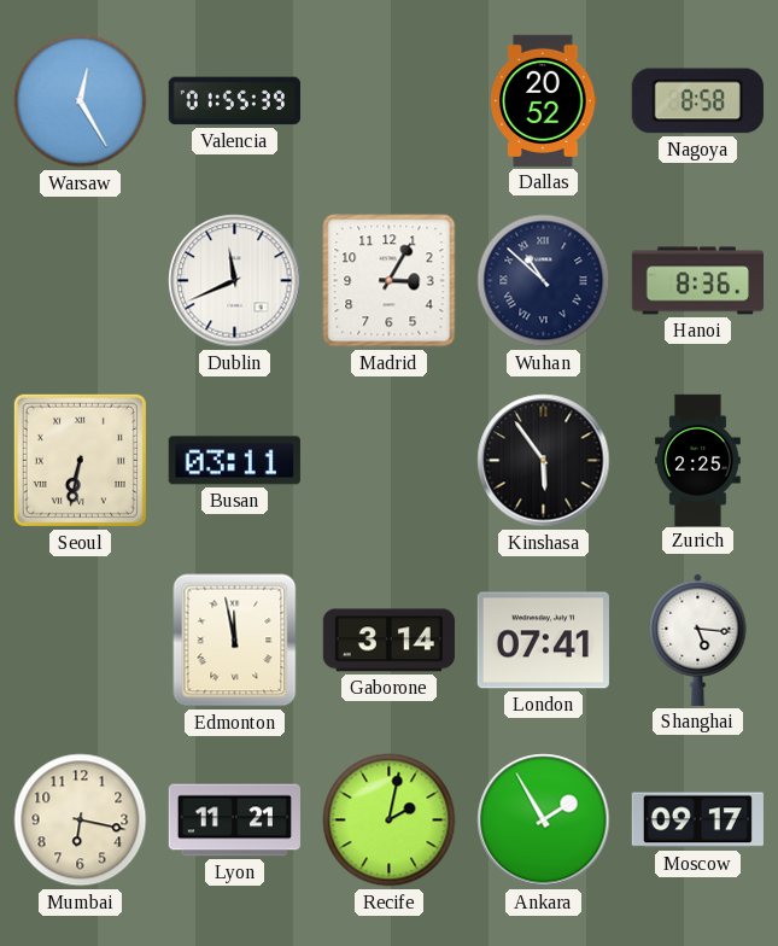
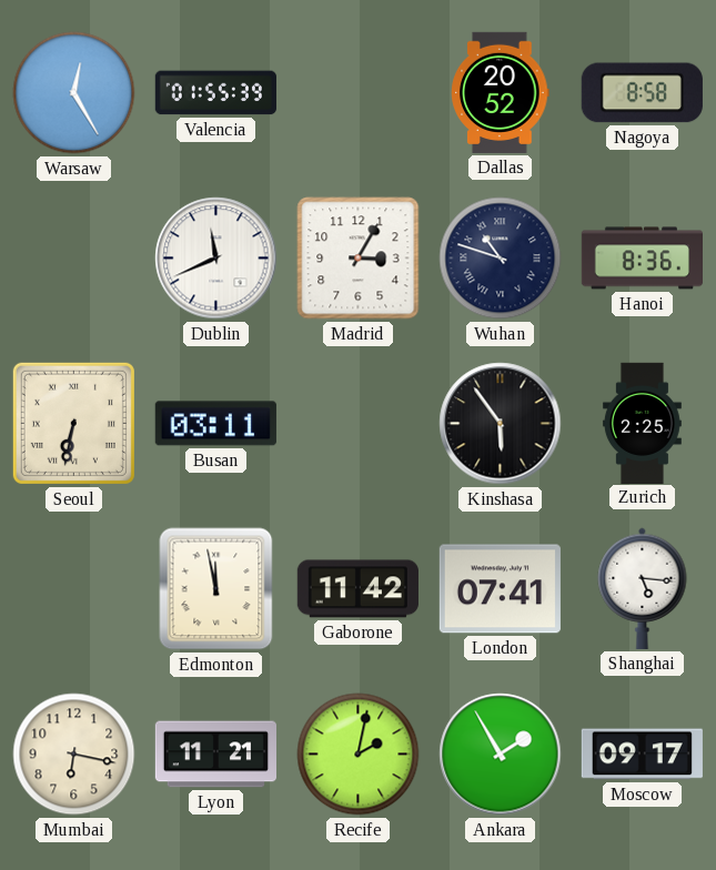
Wuhan: 10:52 -> 10:48 (501, 259)
Gaborone: 3:14 -> 11:42 (357, 589)
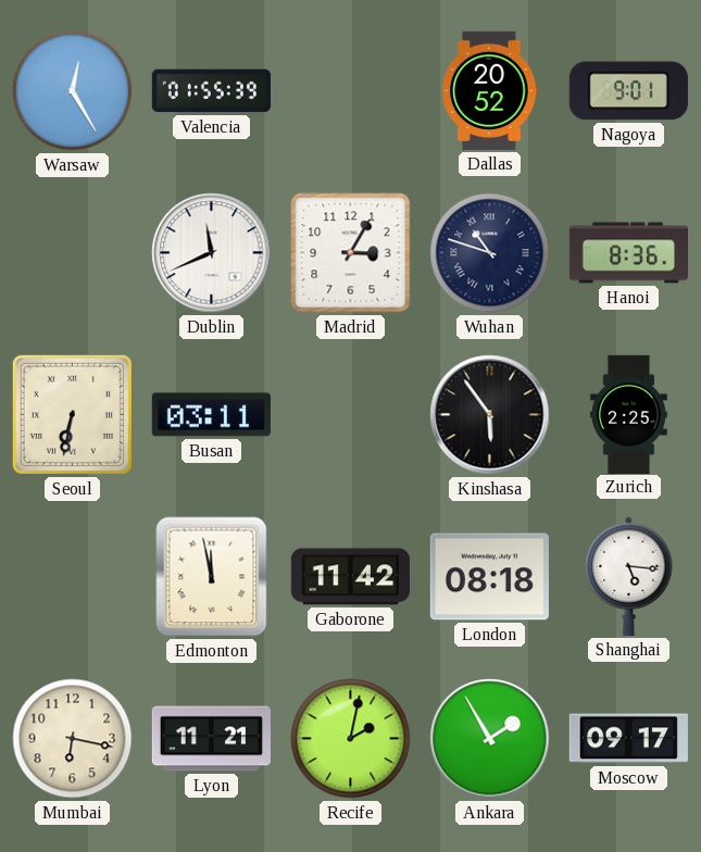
Nagoya: 8:58 -> 9:01 (628, 91)
London: 07:41 -> 08:18 (489, 577)
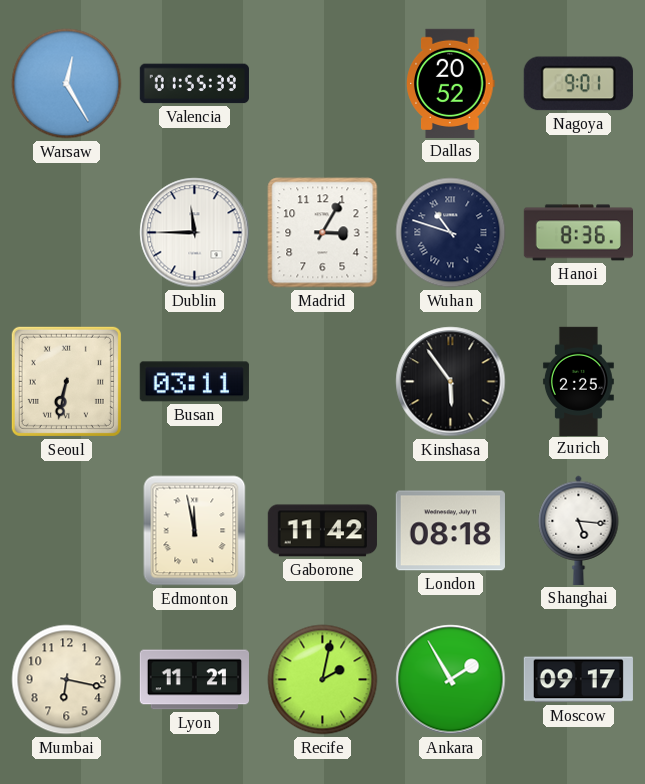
Dublin: 11:41 -> 11:45 (195, 233)
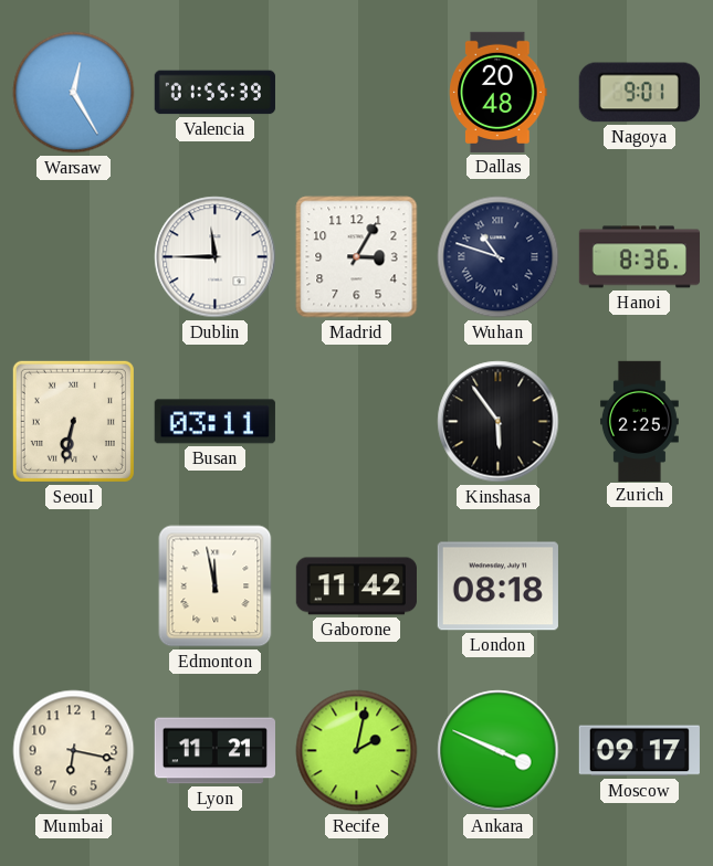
Dallas: 20:52 -> 20:48 (499, 92)
Shanghai: 5:16 -> none (579, 530)
Ankara: 1:55 -> 3:49 (499, 751)
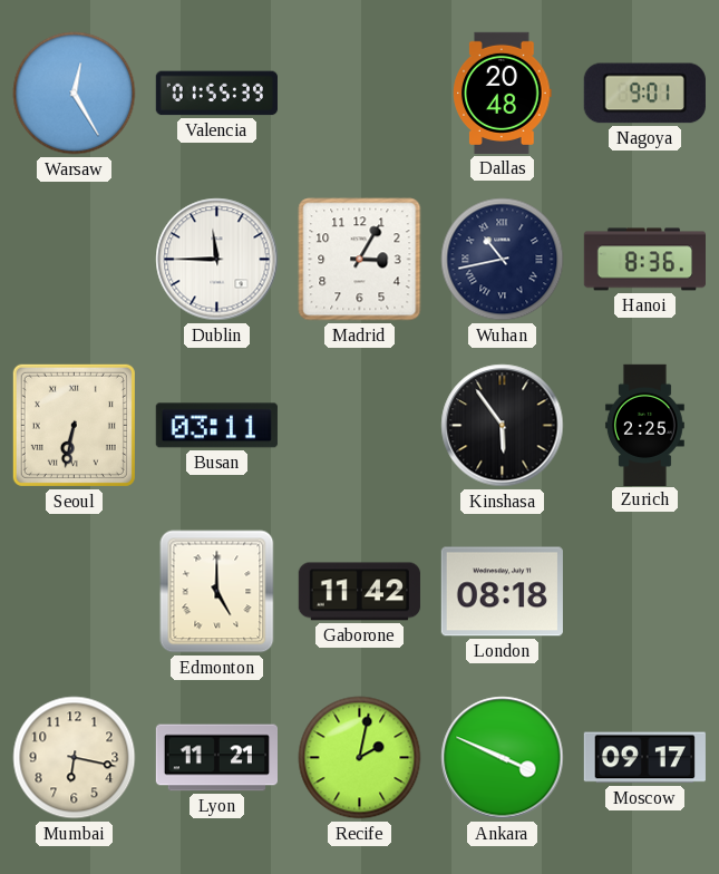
Wuhan: 10:48 -> 10:43 (503, 260)
Edmonton: 11:58 -> 5:00 (217, 592)
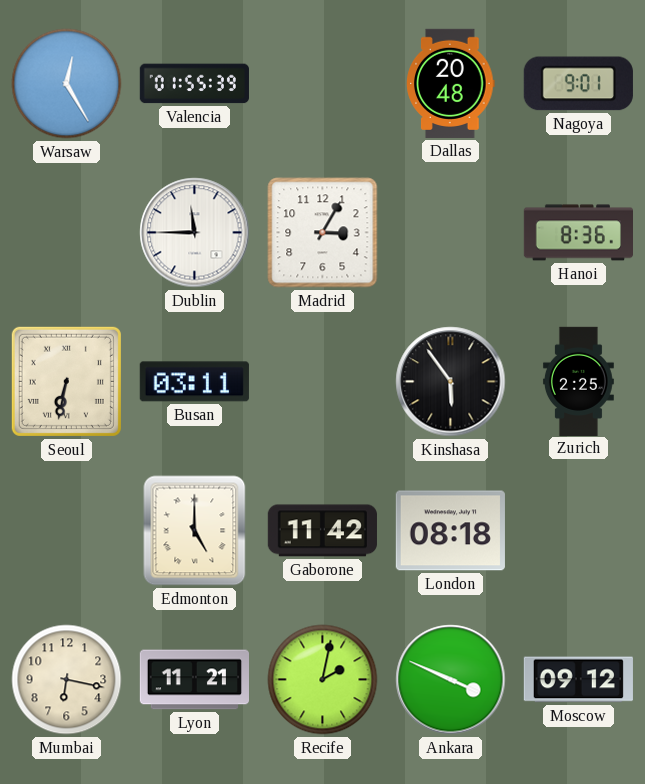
Wuhan: 10:43 -> none (503, 260)
Moscow: 09:17 -> 09:12 (578, 680)
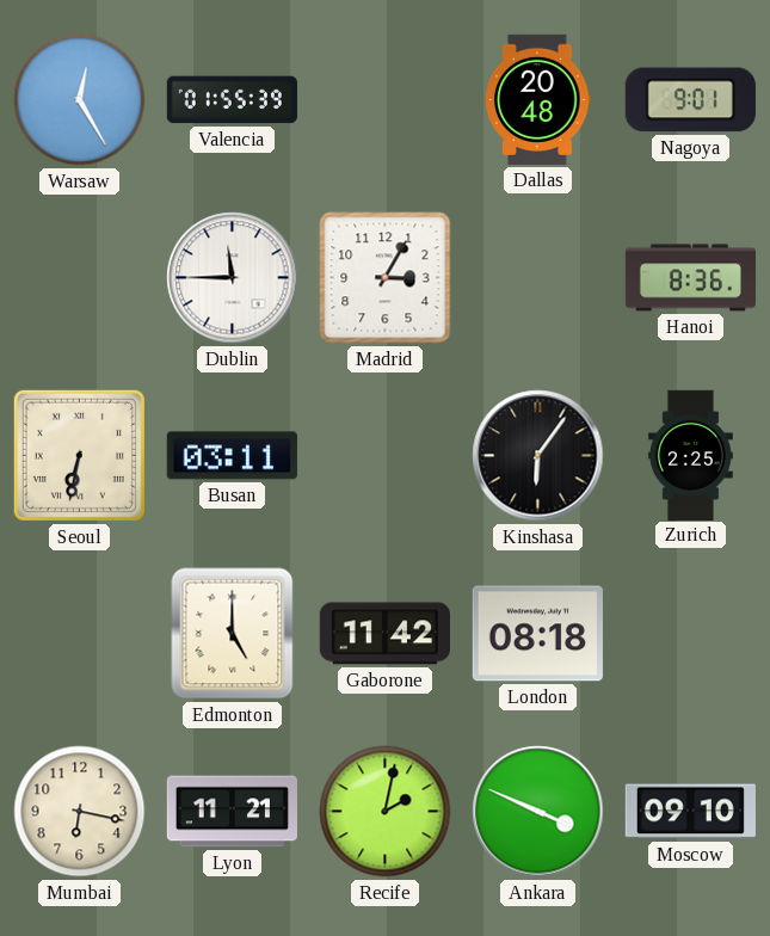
Kinshasa: 5:54 -> 6:06 (538, 456)
Moscow: 09:12 -> 09:10 (690, 812)
